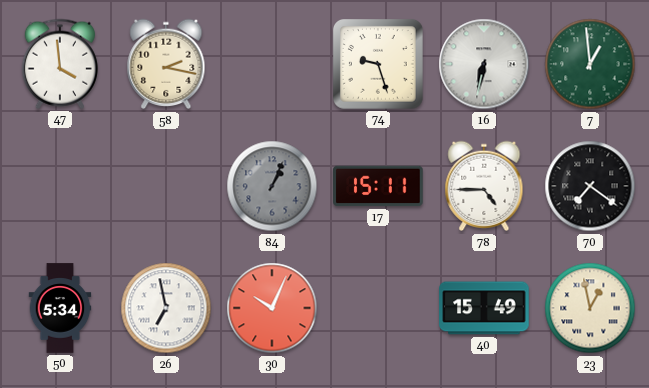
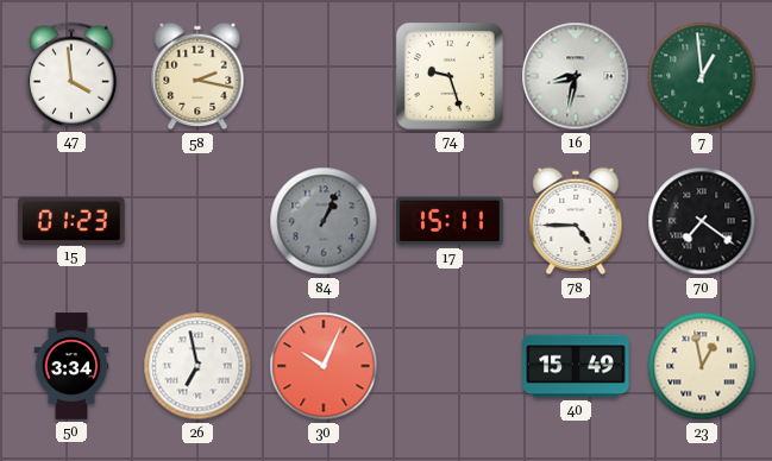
16: 6:32 -> 8:32 (576, 76)
15: none -> 01:23 (71, 220)
50: 5:34 -> 3:34 (71, 366)
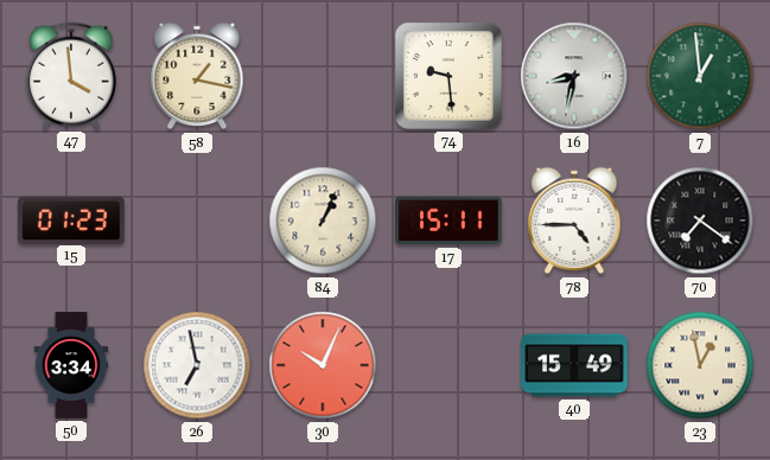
58: 2:17 -> 1:17 (197, 76)
74: 9:27 -> 9:29 (450, 77)
84 dial: grey -> cream (323, 221)
